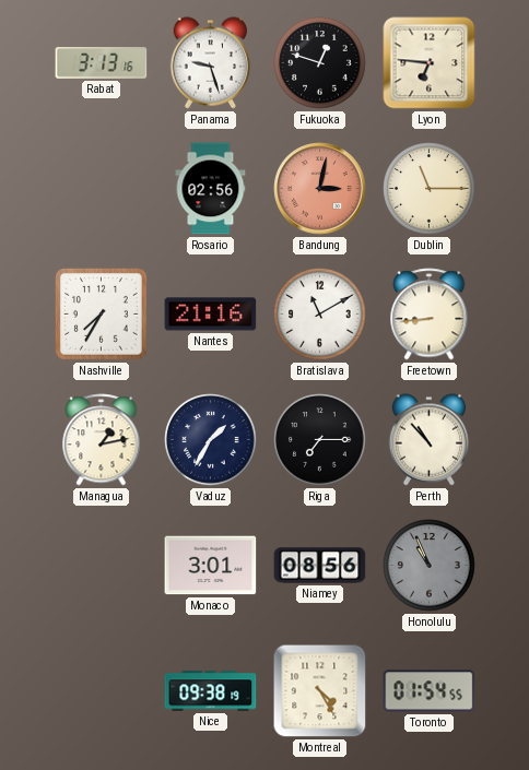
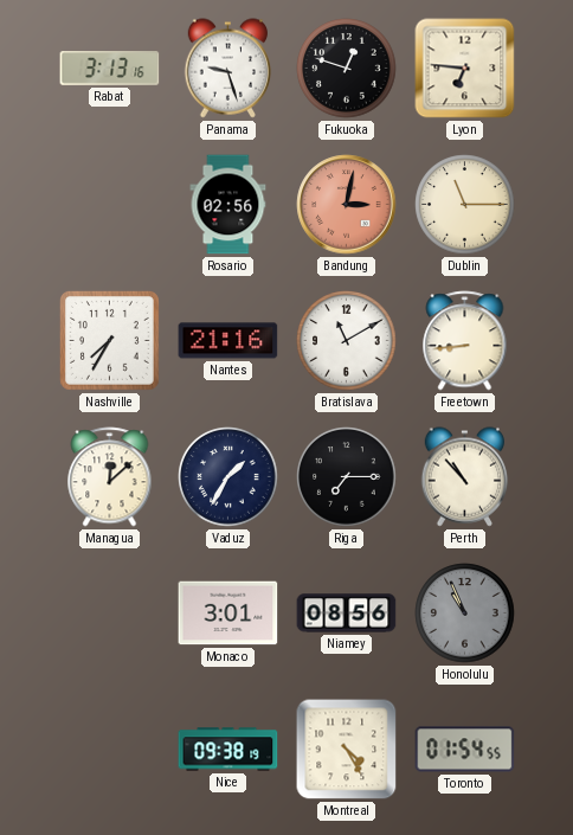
Managua: 1:13 -> 12:08 (110, 477)
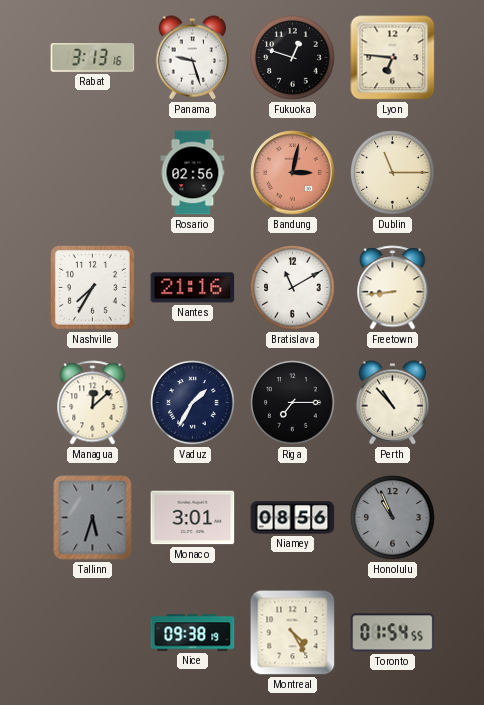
Tallinn: none -> 5:33 (93, 518)
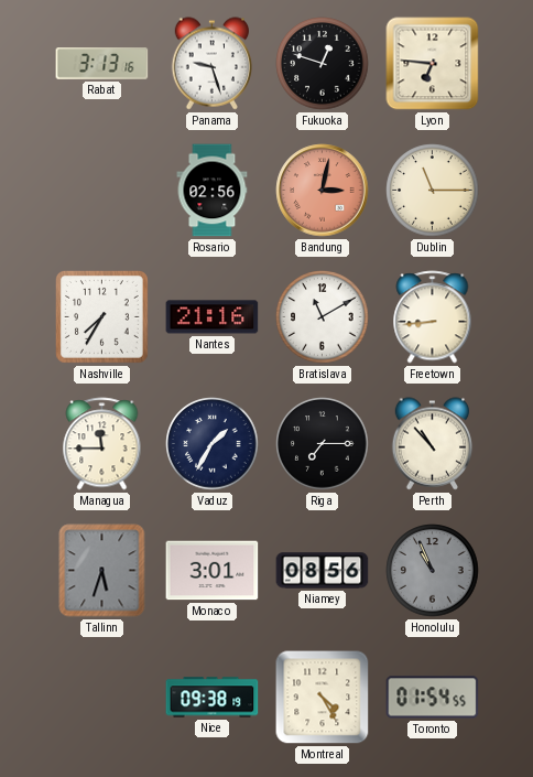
Managua: 12:08 -> 11:45 (102, 444)
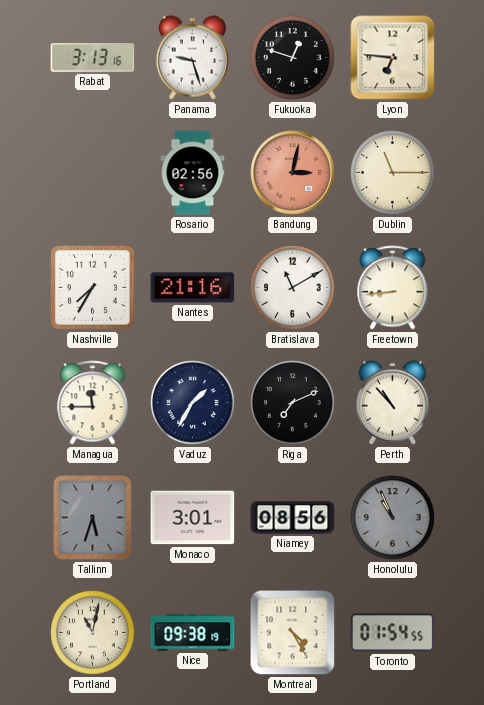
Riga: 7:15 -> 7:11 (293, 403)
Portland: none -> 11:02 (93, 633)
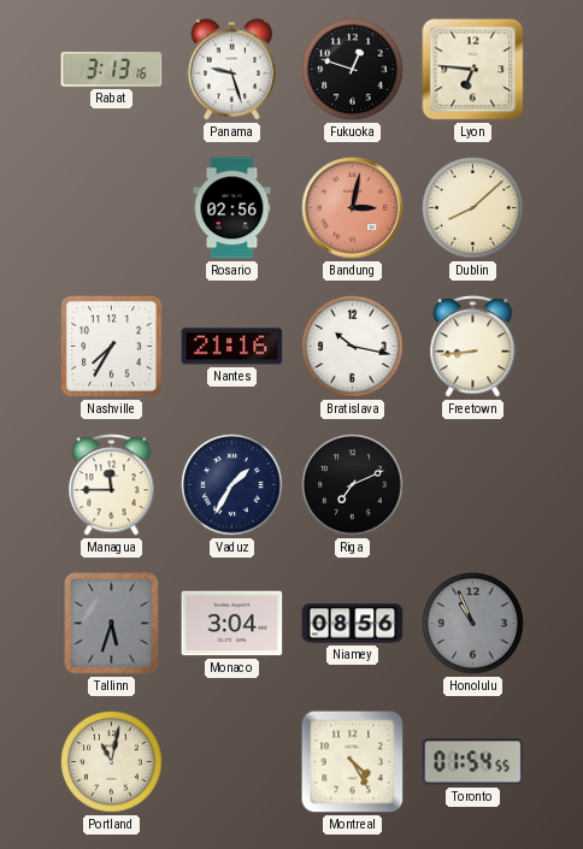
Dublin: 11:15 -> 8:08 (473, 208)
Bratislava: 11:10 -> 10:17 (353, 347)
Perth: 10:53 -> none (393, 403)
Monaco: 3:01 -> 3:04 (232, 624)
Nice: 09:38 -> none (193, 633)
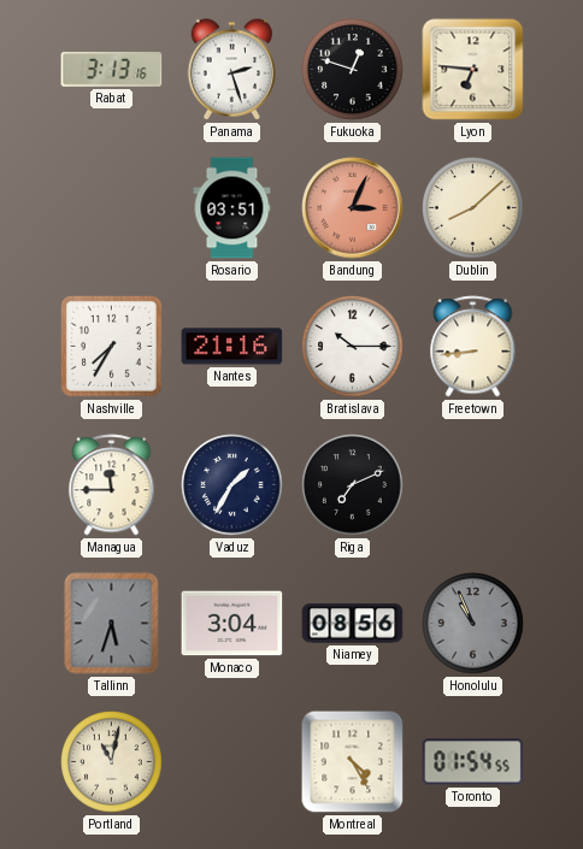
Panama: 9:27 -> 2:27 (232, 70)
Rosario: 02:56 -> 03:51 (232, 208)
Bandung: 3:02 -> 3:04 (353, 208)
Bratislava: 10:17 -> 10:15 (353, 347)
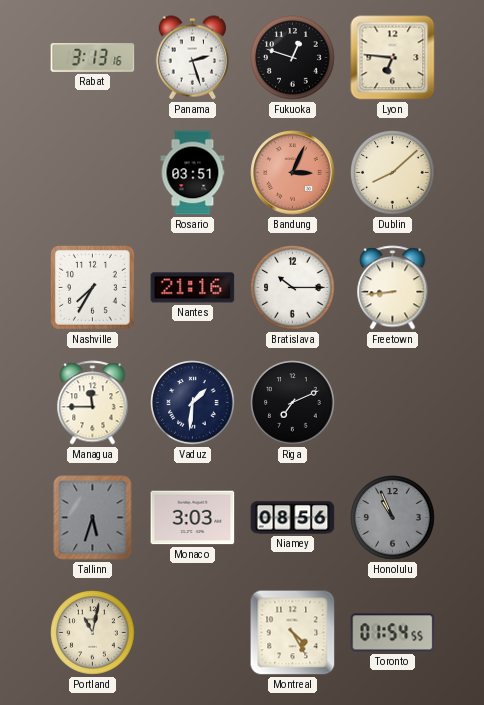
Vaduz: 1:35 -> 1:31 (193, 403)
Monaco: 3:04 -> 3:03 (193, 518)
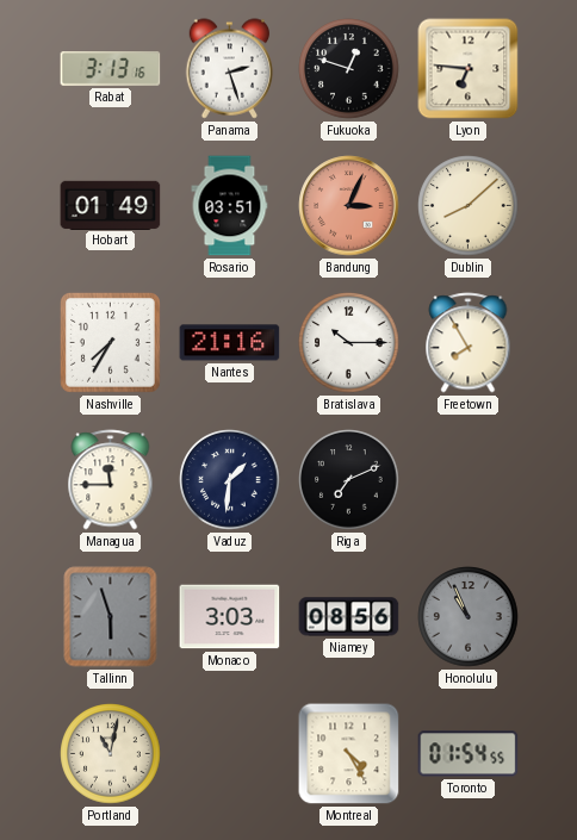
Hobart: none -> 01:49 (111, 205)
Freetown: 8:44 -> 7:55 (469, 343)
Tallinn: 5:33 -> 5:57 (111, 617)
